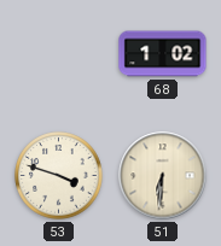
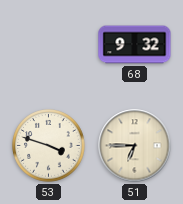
68: 1:02 -> 9:32 (135, 45)
51: 6:31 -> 6:45 (135, 146)
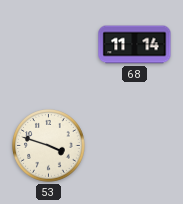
68: 9:32 -> 11:14 (135, 45)
51: 6:45 -> none (135, 146)
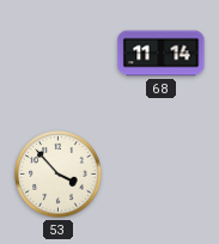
53: 3:48 -> 3:53 (59, 175)
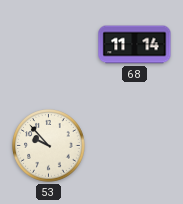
53: 3:53 -> 9:53 (49, 146)
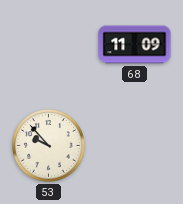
68: 11:14 -> 11:09 (135, 45)
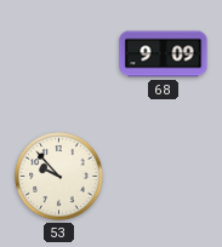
68: 11:09 -> 9:09 (164, 54)
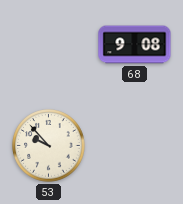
68: 9:09 -> 9:08 (135, 45)
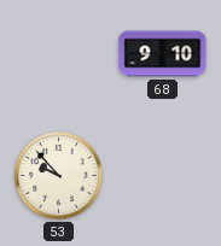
68: 9:08 -> 9:10 (163, 54)
